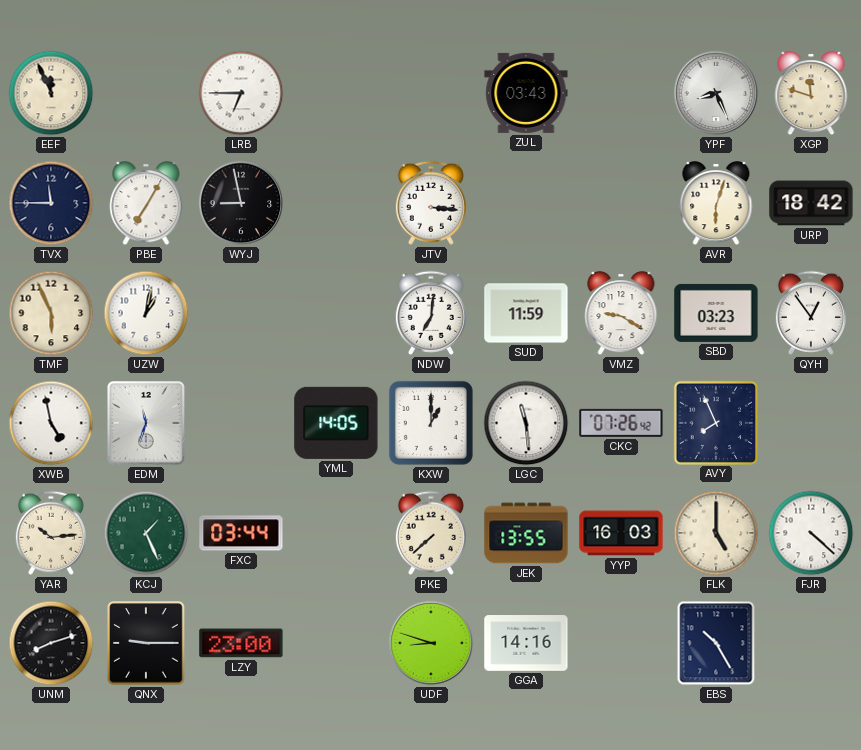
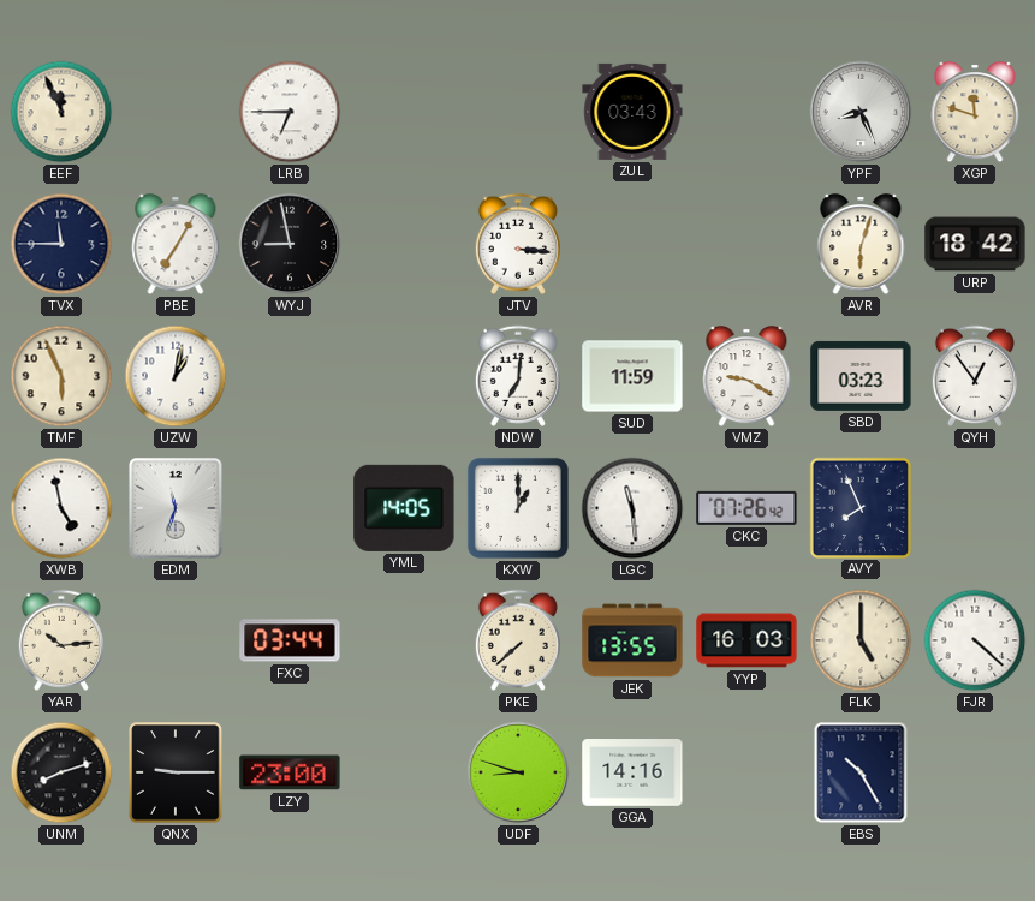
KCJ: 1:26 -> none (146, 533)
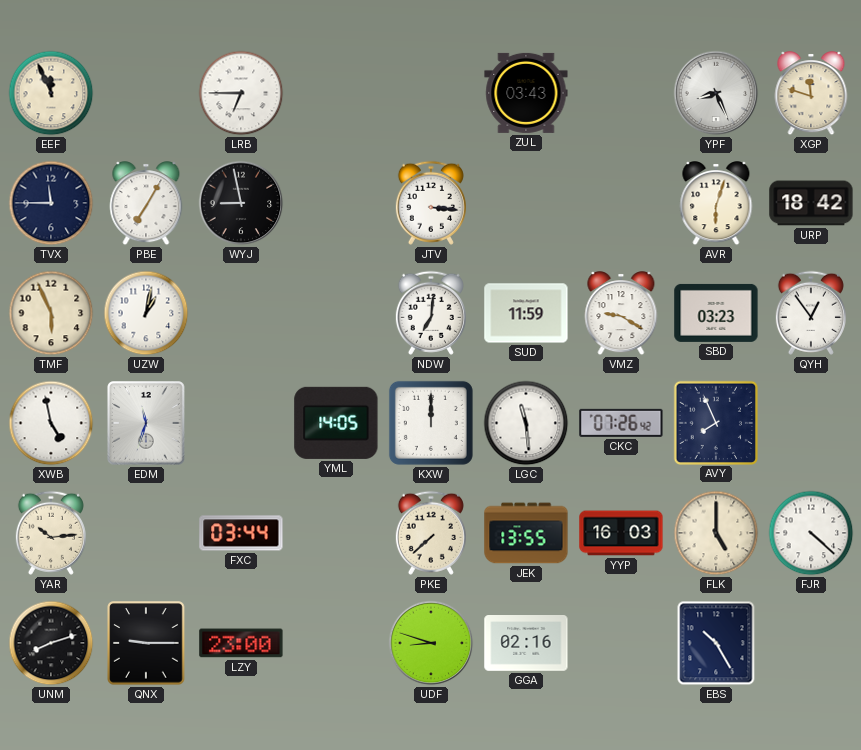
KXW: 1:00 -> 12:00 (431, 423)
GGA: 14:16 -> 02:16 (526, 643)
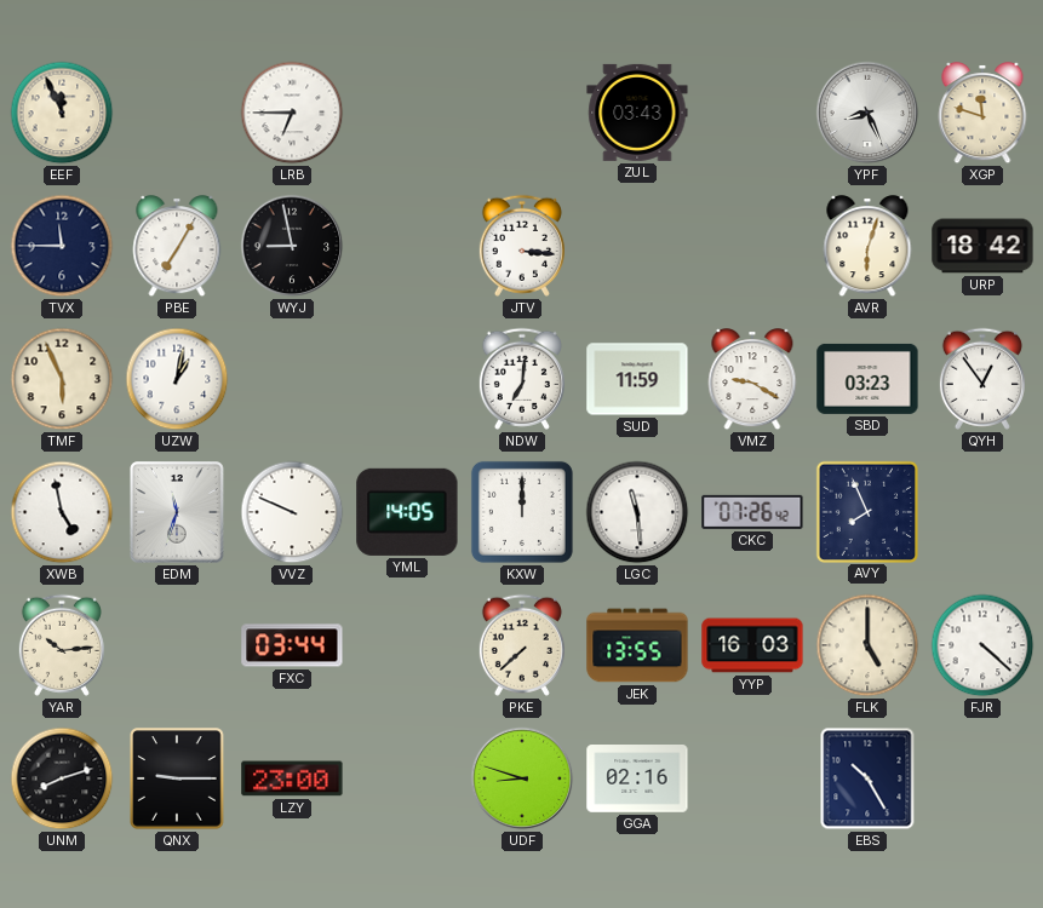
VVZ: none -> 9:49 (292, 512)
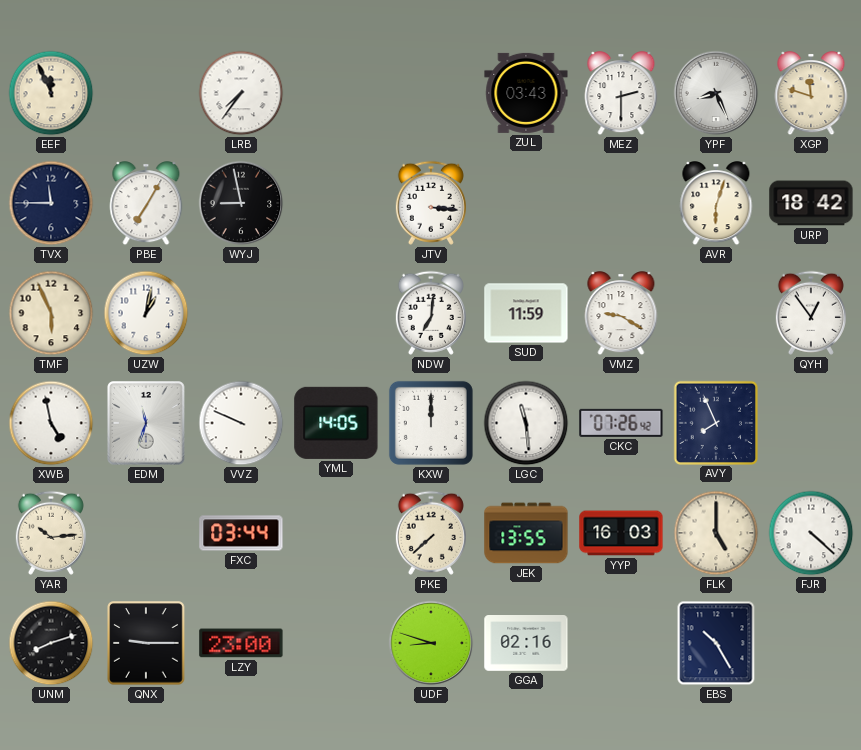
LRB: 6:45 -> 7:36 (241, 93)
MEZ: none -> 2:30 (621, 94)
SBD: 03:23 -> none (867, 379)
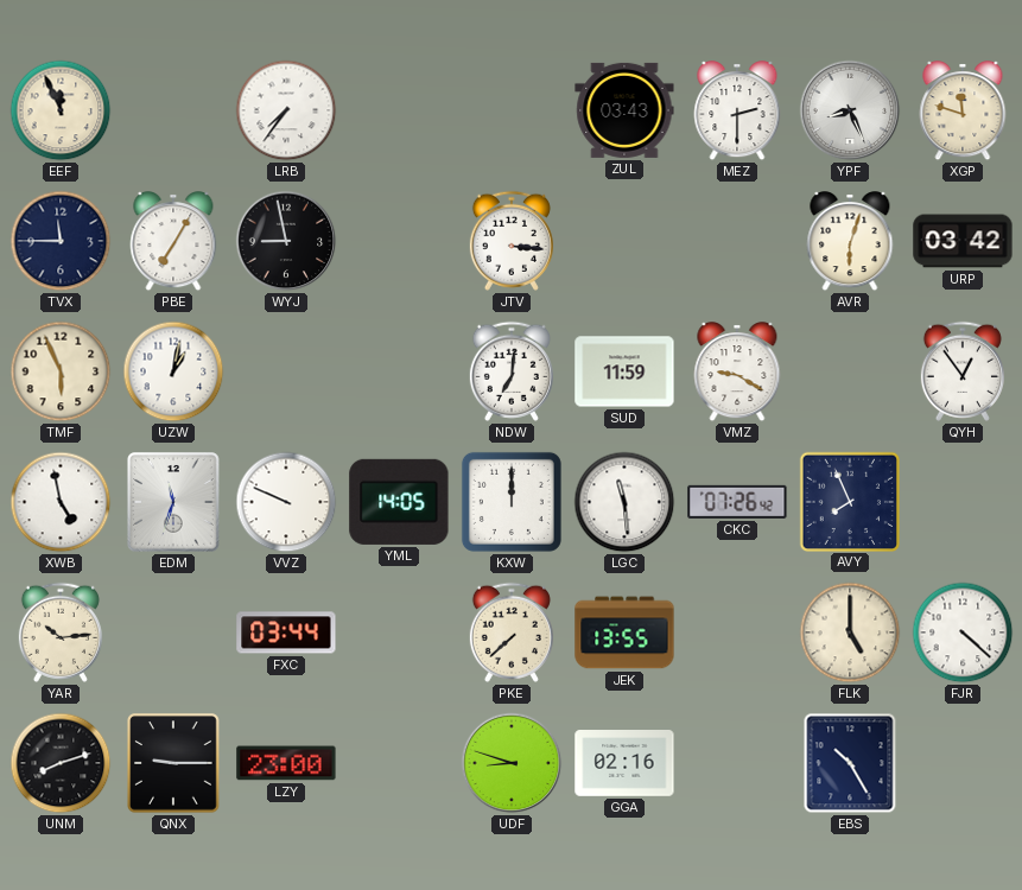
URP: 18:42 -> 03:42 (963, 241)
YYP: 16:03 -> none (621, 533)
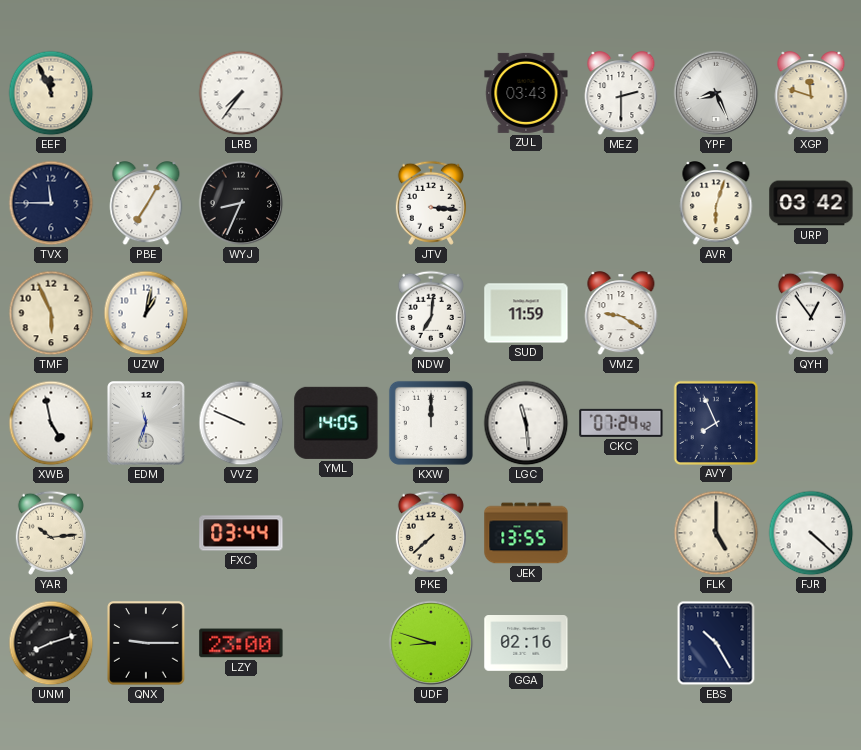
WYJ: 8:58 -> 8:34 (241, 203)
CKC: 07:26 -> 07:24 (621, 423)
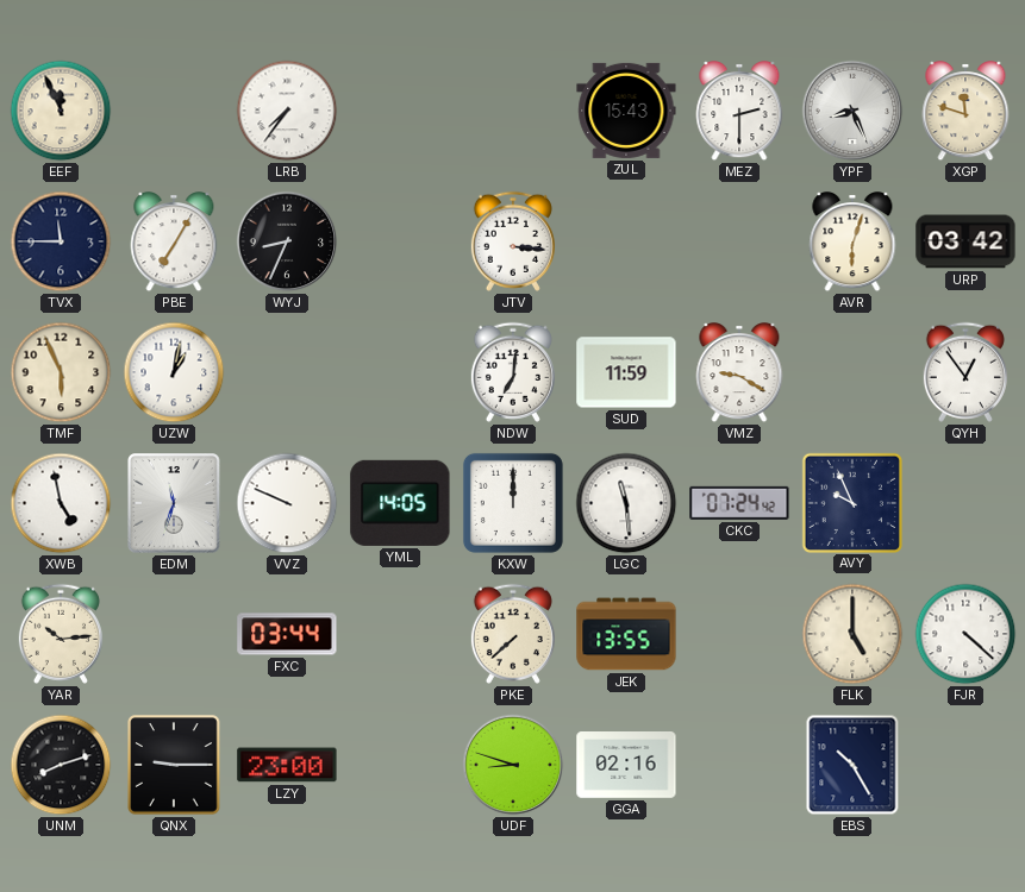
ZUL: 03:43 -> 15:43 (626, 111)
AVY: 7:56 -> 9:56 (851, 502)
